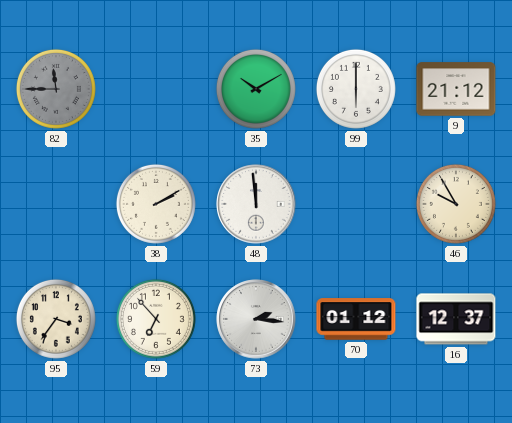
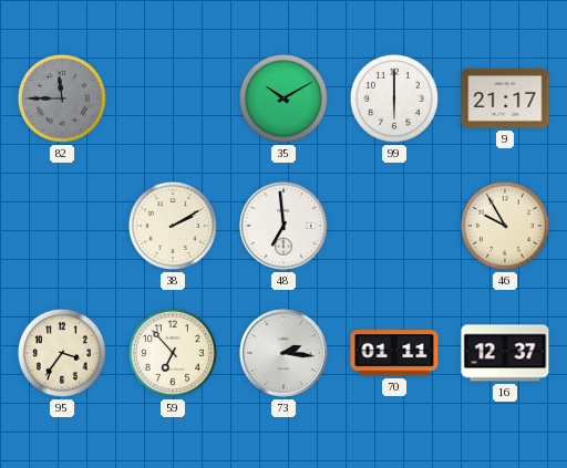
9: 21:12 -> 21:17 (505, 98)
48: 11:59 -> 6:59 (283, 226)
70: 01:12 -> 01:11 (394, 353)
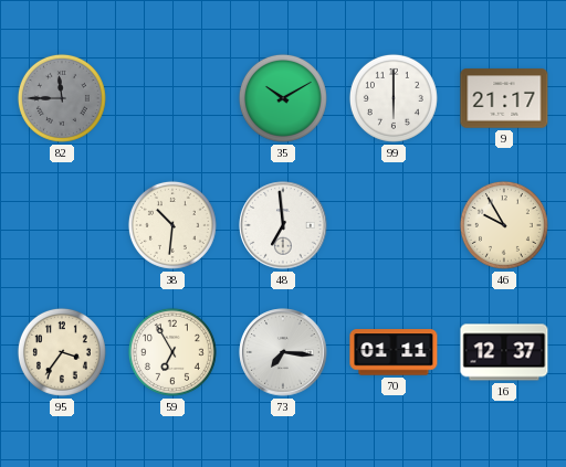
38: 2:10 -> 10:31 (172, 225)
59: 6:53 -> 6:55 (172, 352)
73: 2:16 -> 7:16 (283, 352)
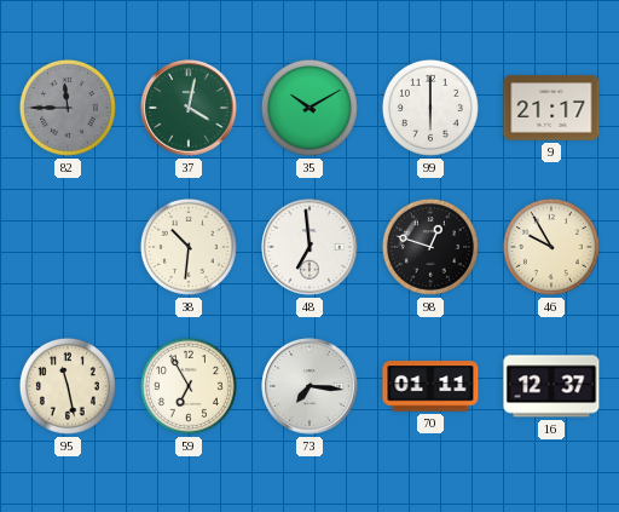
37: none -> 4:02 (189, 108)
98: none -> 12:48 (430, 247)
95: 3:36 -> 11:28 (68, 386)
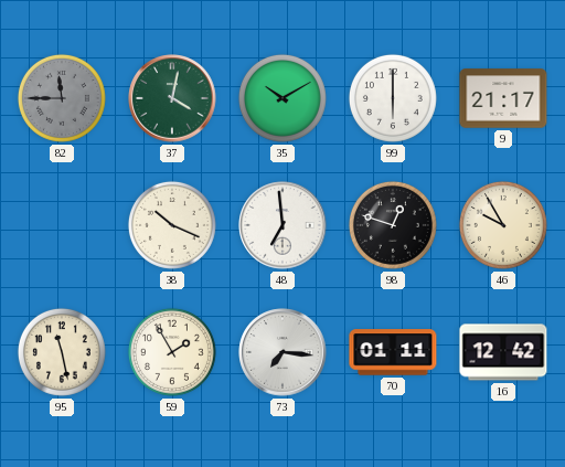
38: 10:31 -> 10:19 (172, 225)
59: 6:55 -> 1:55 (172, 352)
16: 12:37 -> 12:42 (503, 352)
